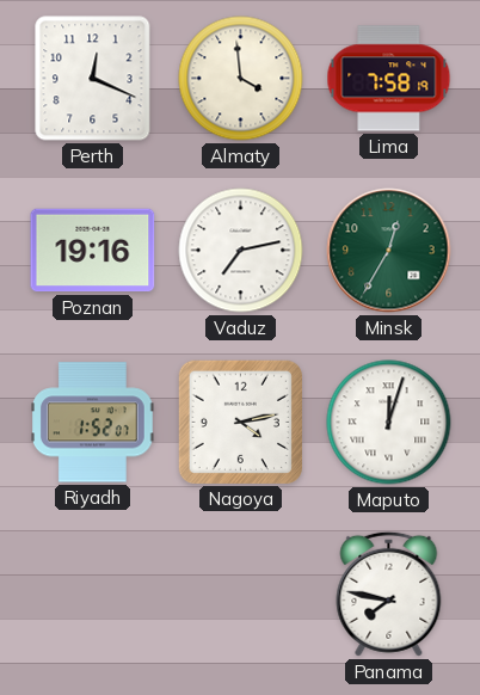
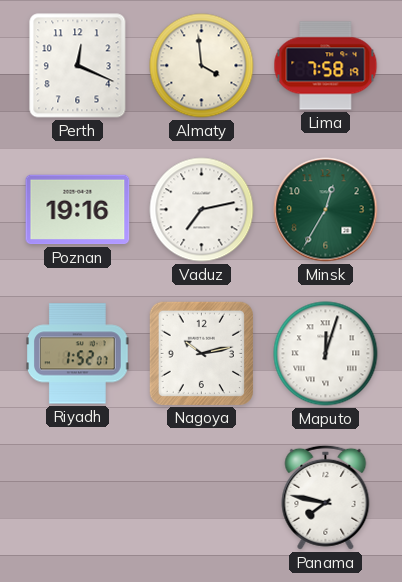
Nagoya: 4:13 -> 10:13 (201, 353)
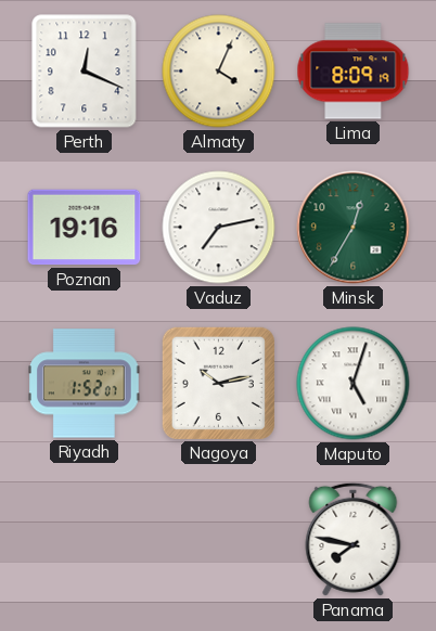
Almaty: 3:59 -> 4:04 (219, 72)
Lima: 7:58 -> 8:09 (354, 72)
Maputo: 12:03 -> 5:03 (354, 384)
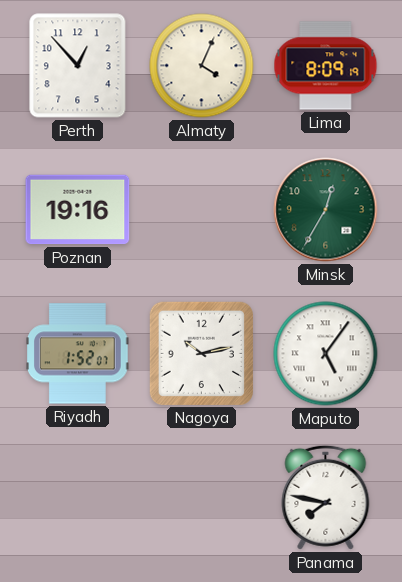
Perth: 12:19 -> 12:53 (78, 66)
Vaduz: 7:13 -> none (219, 228)
Maputo: 5:03 -> 5:06 (326, 354)
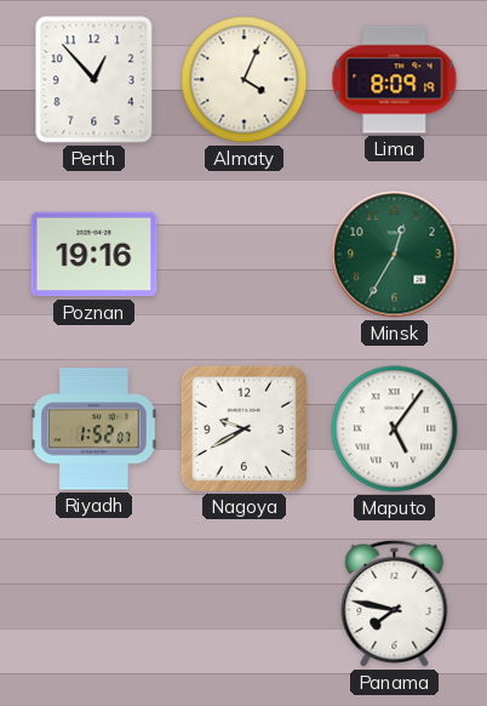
Nagoya: 10:13 -> 9:40 (243, 428)
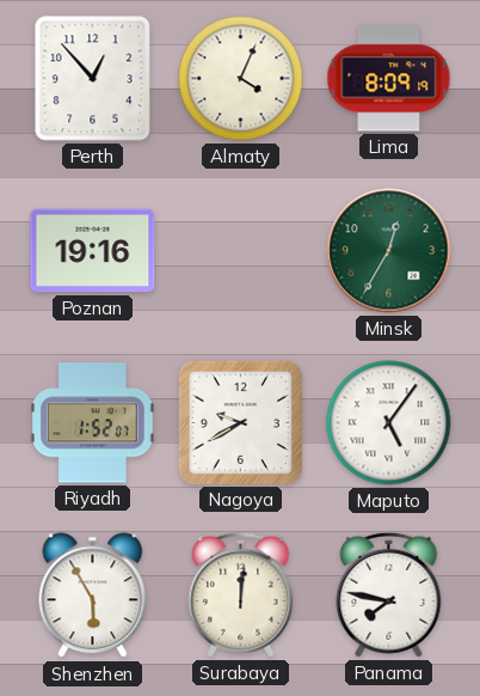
Shenzhen: none -> 5:55 (93, 596)
Surabaya: none -> 12:01 (241, 594)
